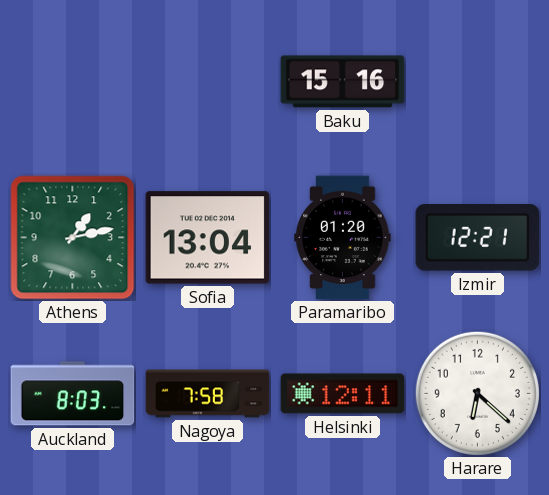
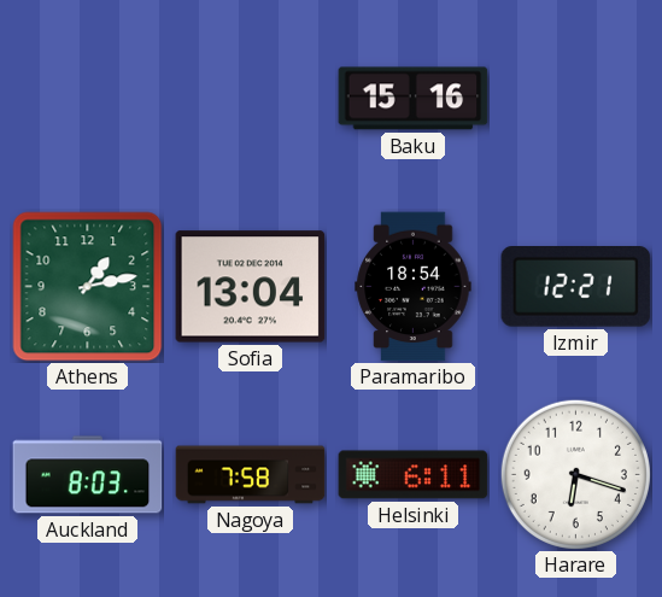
Paramaribo: 01:20 -> 18:54 (414, 287)
Helsinki: 12:11 -> 6:11 (414, 475)
Harare: 6:22 -> 6:18 (575, 474)
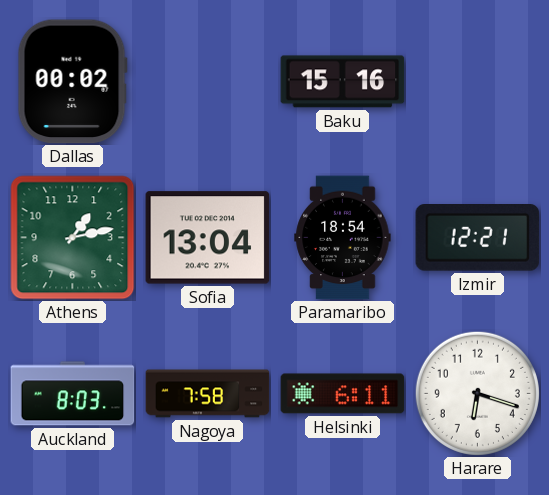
Dallas: none -> 00:02 (72, 82)
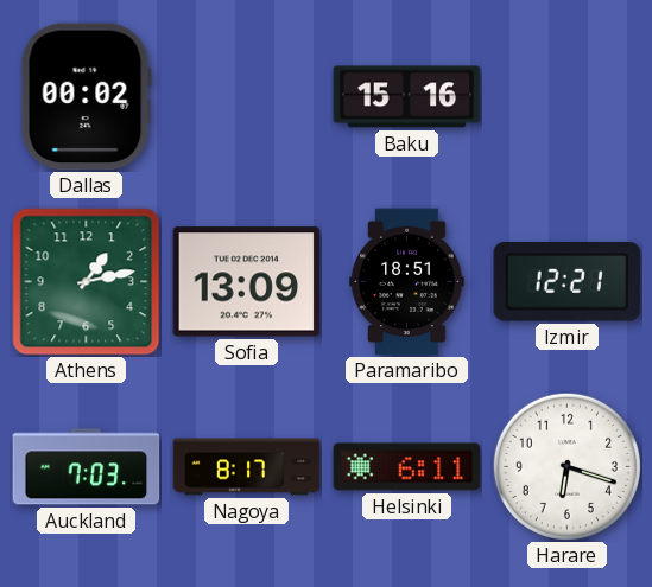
Sofia: 13:04 -> 13:09 (247, 282)
Paramaribo: 18:54 -> 18:51 (407, 282)
Auckland: 8:03 -> 7:03 (87, 467)
Nagoya: 7:58 -> 8:17 (247, 467)
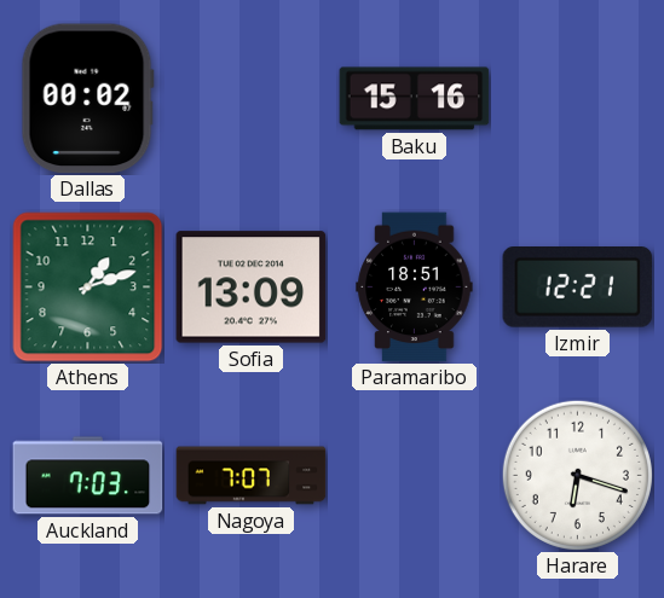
Athens: 1:13 -> 1:12 (88, 288)
Nagoya: 8:17 -> 7:07 (252, 476)
Helsinki: 6:11 -> none (407, 467)
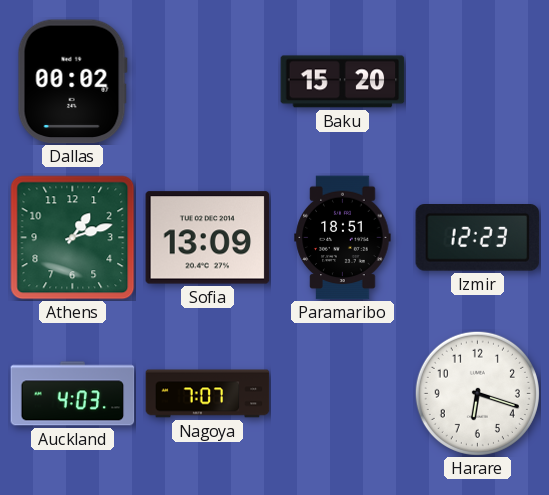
Baku: 15:16 -> 15:20 (343, 82)
Izmir: 12:21 -> 12:23 (478, 238)
Auckland: 7:03 -> 4:03 (73, 394)
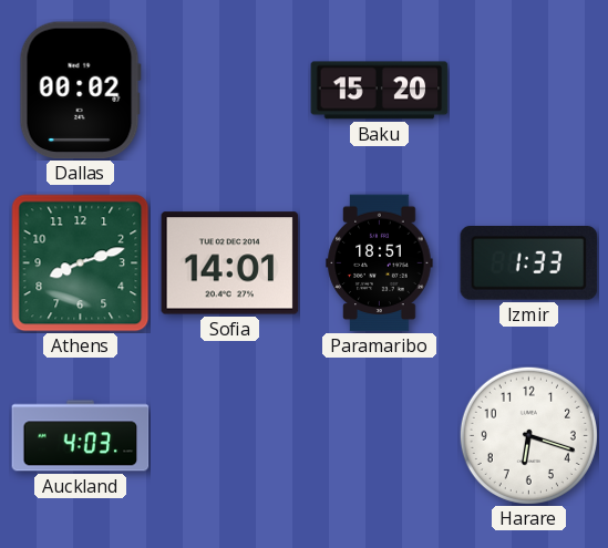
Athens: 1:12 -> 8:12 (81, 263)
Sofia: 13:09 -> 14:01 (230, 263)
Izmir: 12:23 -> 1:33 (529, 263)
Nagoya: 7:07 -> none (208, 394)
